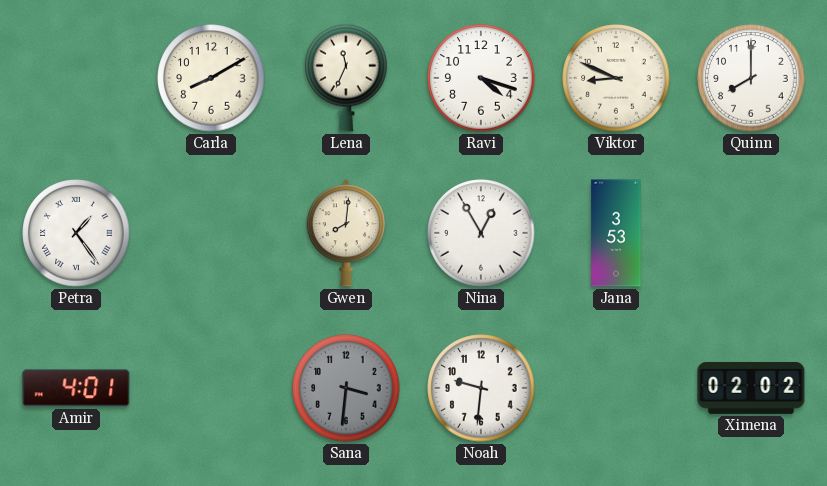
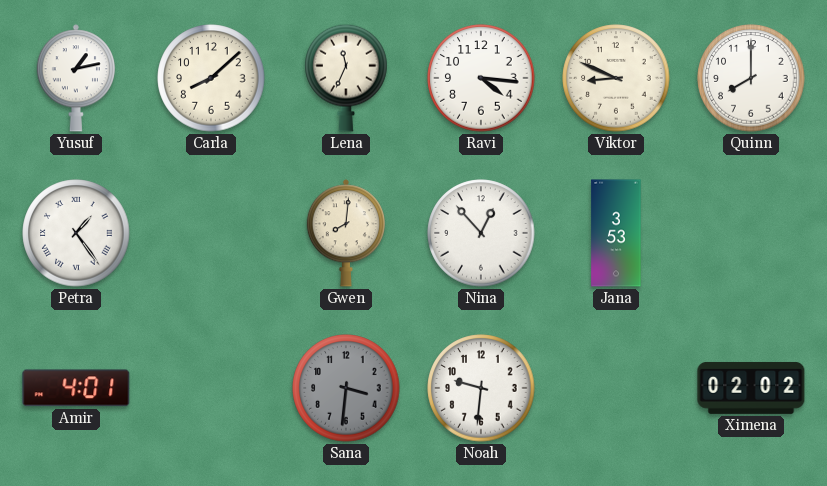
Yusuf: none -> 1:13 (76, 78)
Carla: 8:10 -> 8:08 (211, 78)
Ravi: 4:18 -> 4:16 (481, 78)
Nina: 12:55 -> 12:53 (481, 233)
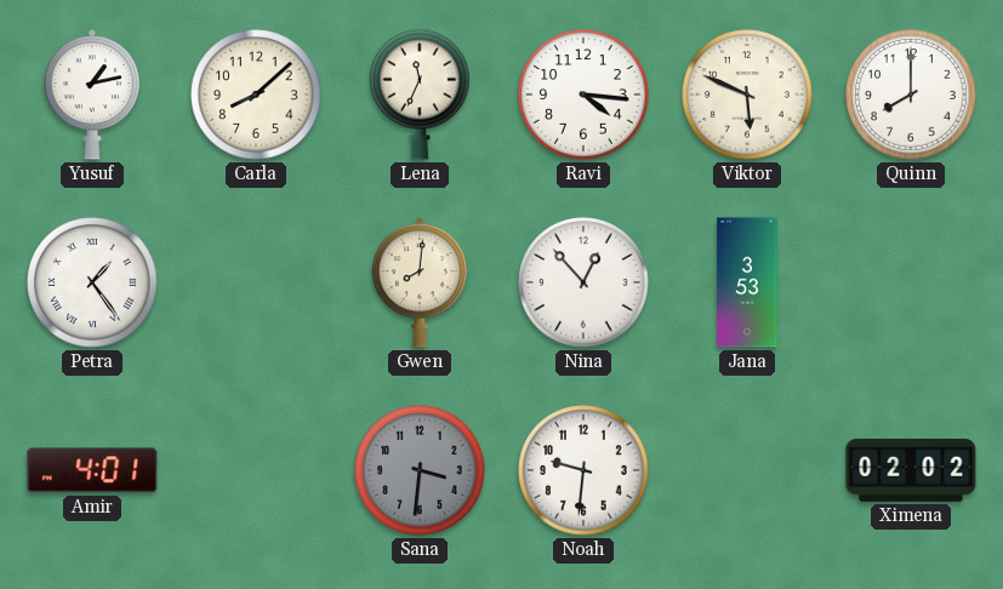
Viktor: 8:49 -> 5:49 (747, 95)
